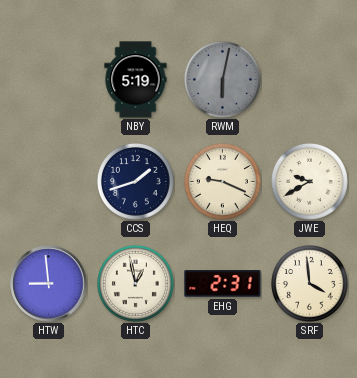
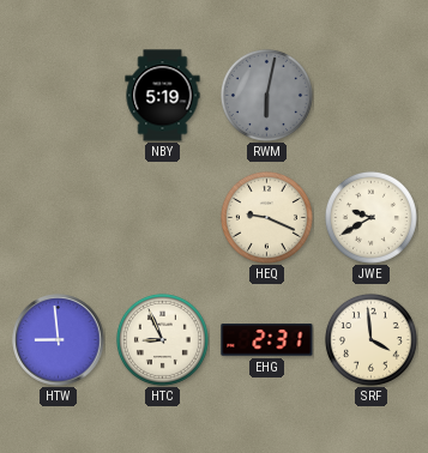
CCS: 1:42 -> none (135, 181)
HTC: 12:58 -> 8:56 (162, 339)
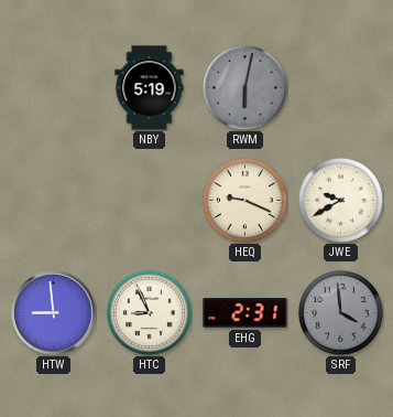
SRF dial: cream -> grey (340, 312)
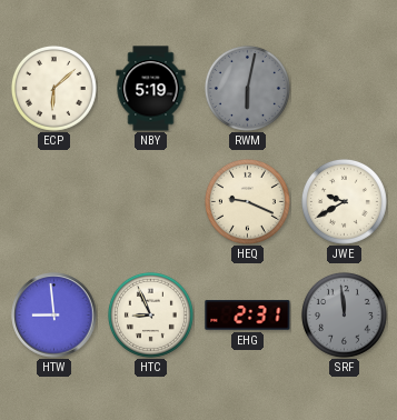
ECP: none -> 6:08 (53, 88)
SRF: 3:59 -> 11:59 (344, 314)
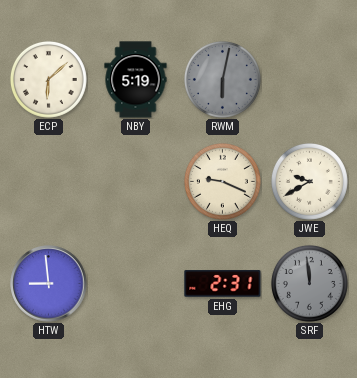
HTC: 8:56 -> none (150, 314)
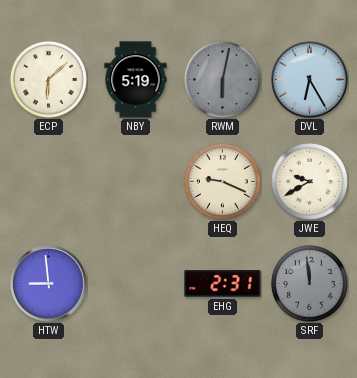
DVL: none -> 6:25 (310, 80)
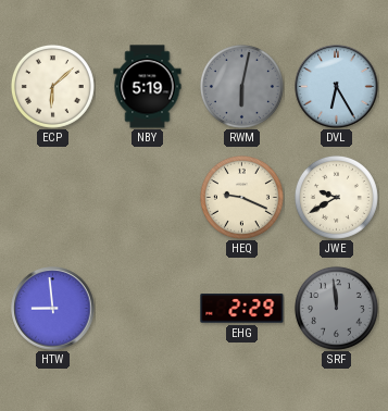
EHG: 2:31 -> 2:29 (242, 309)
